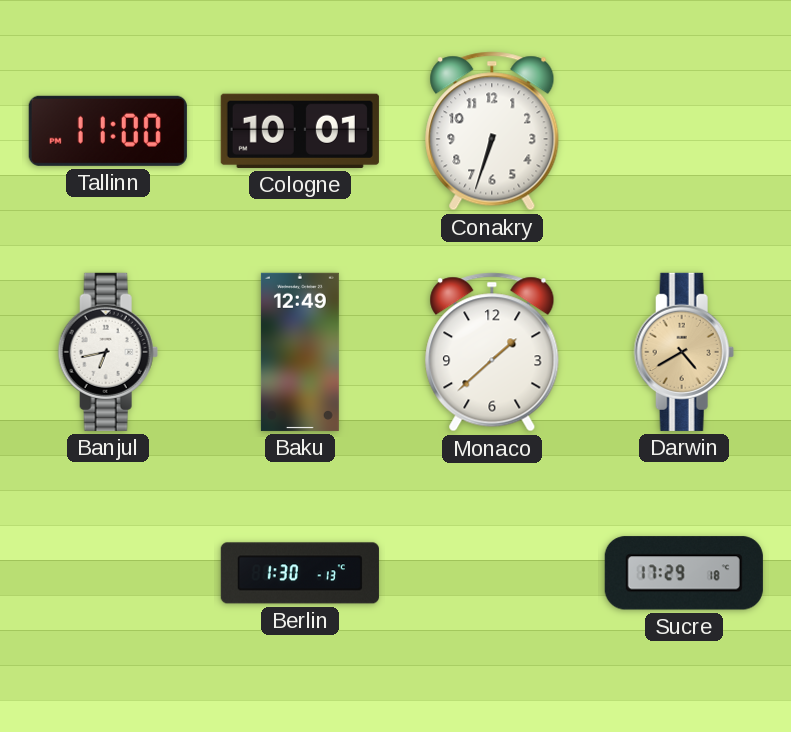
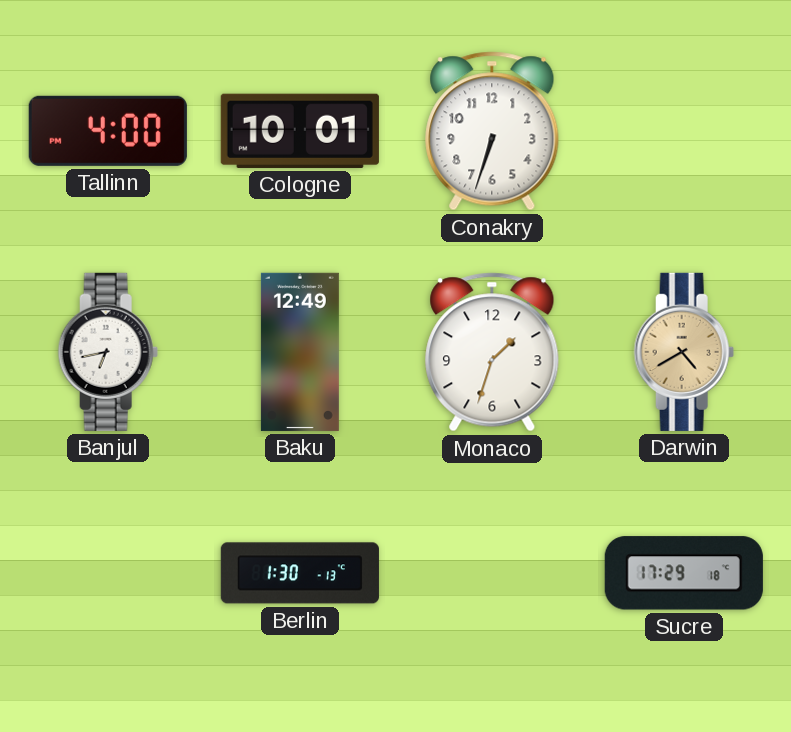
Tallinn: 11:00 -> 4:00 (108, 131)
Monaco: 1:38 -> 1:33 (492, 352)
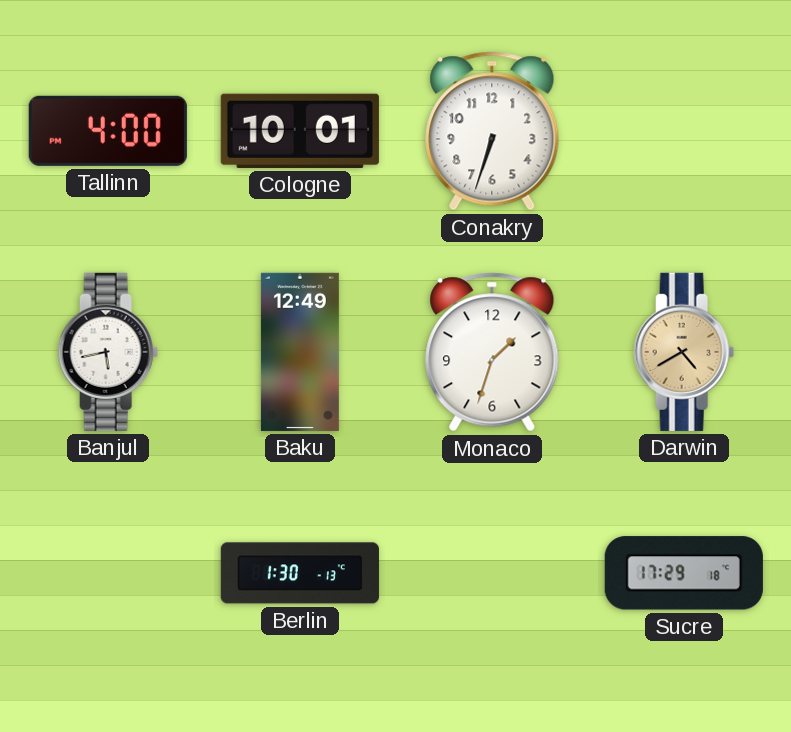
Banjul: 6:43 -> 5:43 (108, 352)
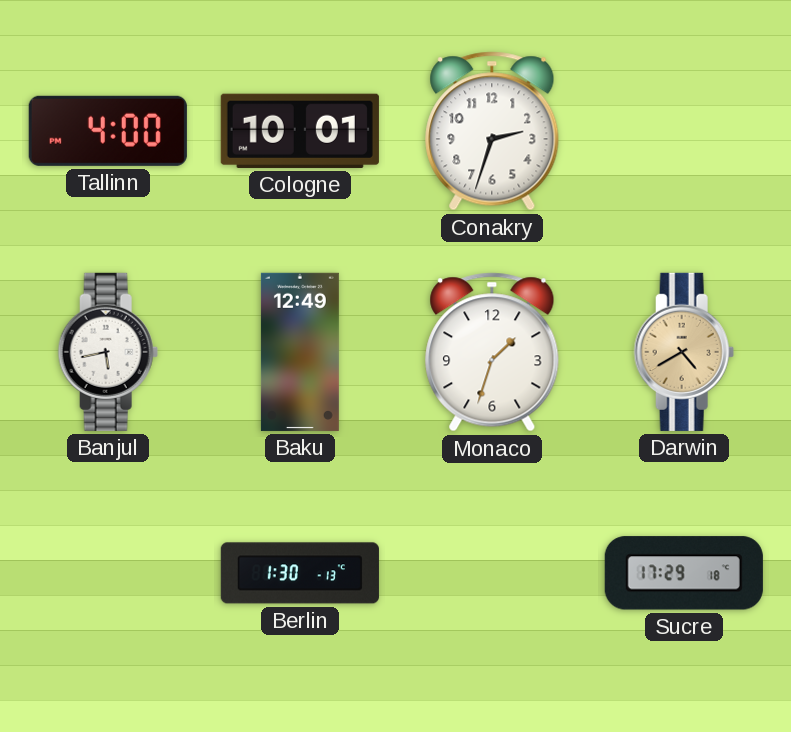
Conakry: 6:33 -> 2:33 (492, 131)
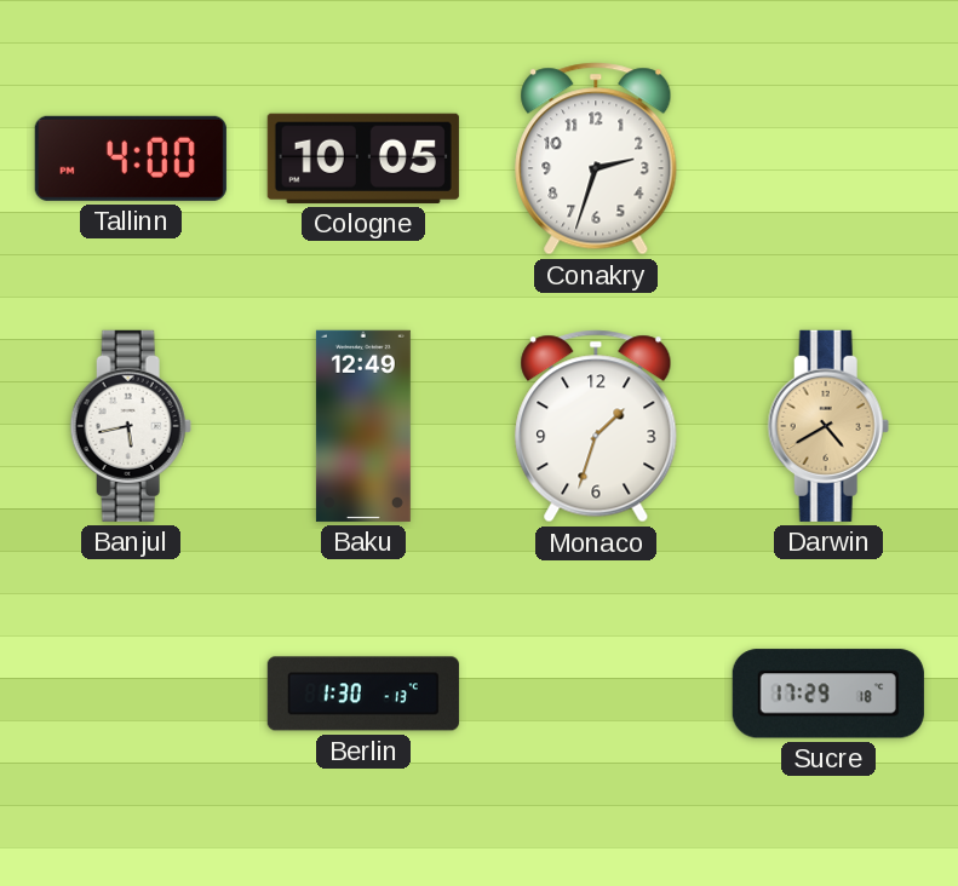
Cologne: 10:01 -> 10:05 (363, 159)
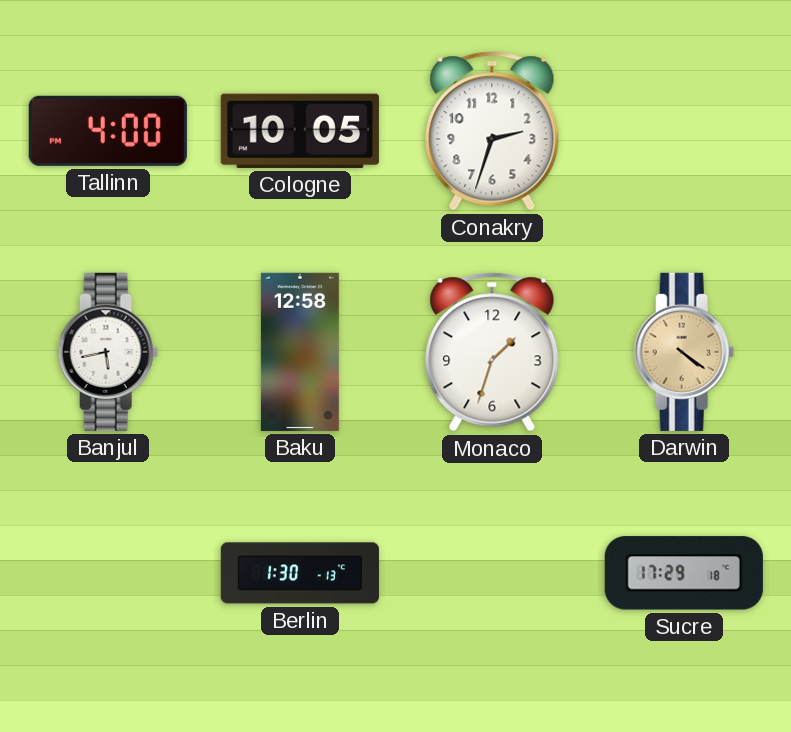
Baku: 12:49 -> 12:58 (300, 352)
Darwin: 4:40 -> 4:21 (684, 352)
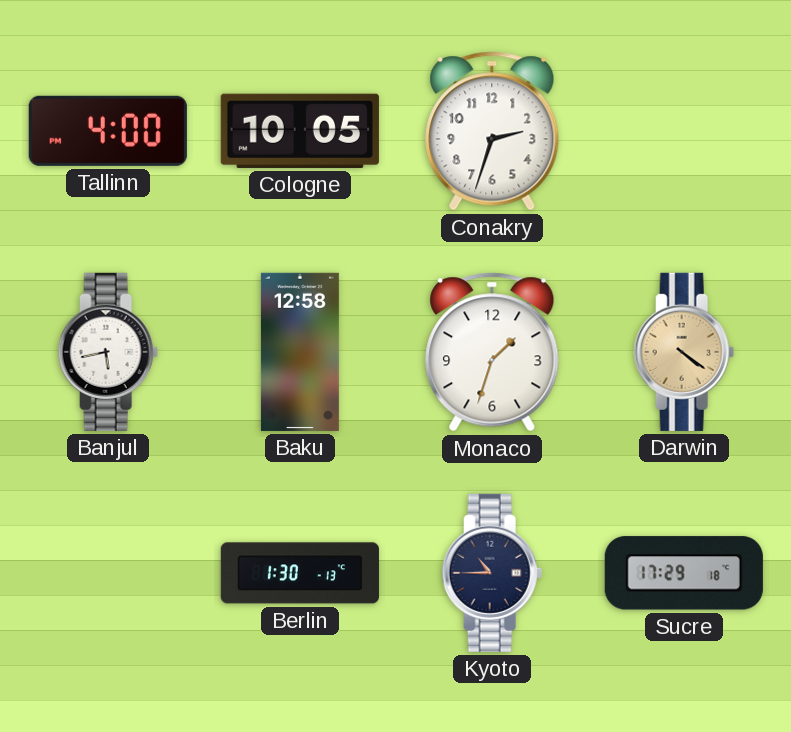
Kyoto: none -> 10:45 (492, 573)
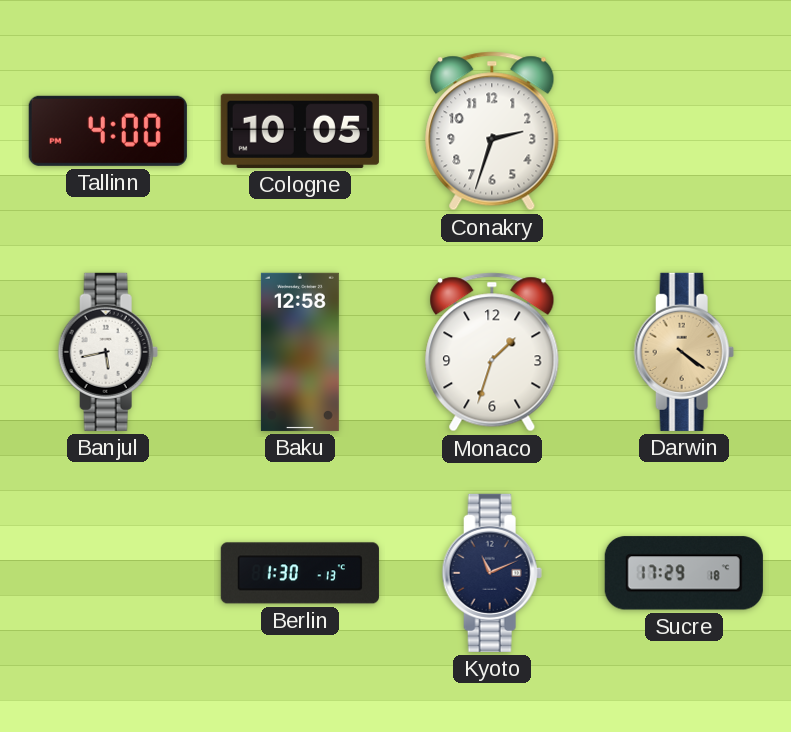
Kyoto: 10:45 -> 11:11 (492, 573)
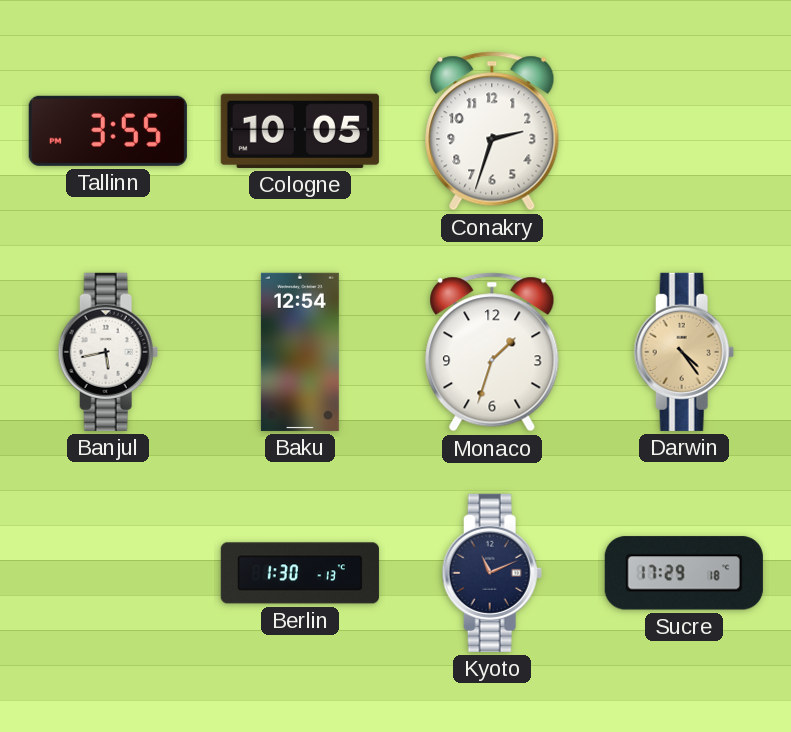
Tallinn: 4:00 -> 3:55 (108, 131)
Baku: 12:58 -> 12:54 (300, 352)
Darwin: 4:21 -> 4:24 (684, 352)
